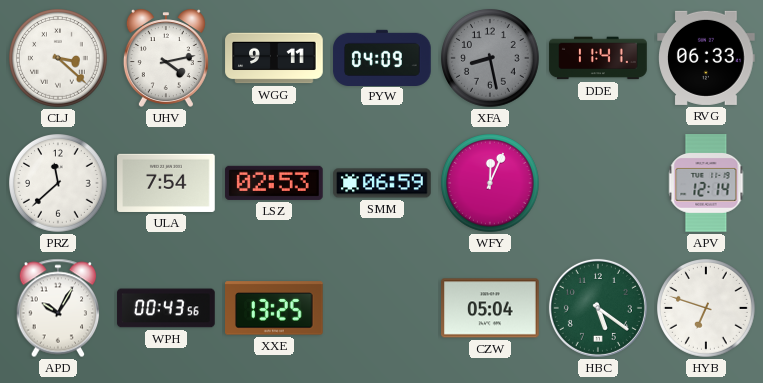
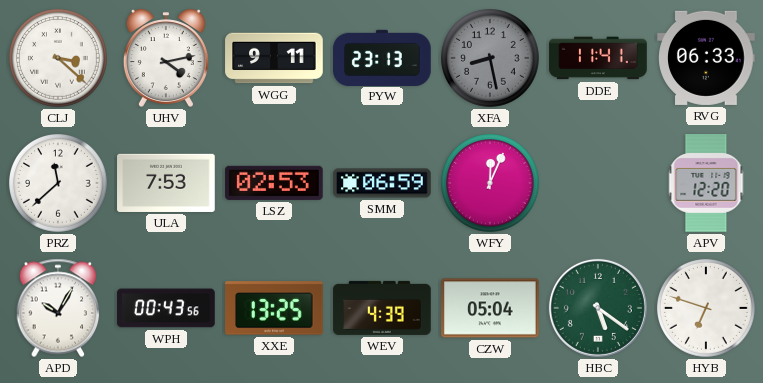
PYW: 04:09 -> 23:13 (382, 57)
ULA: 7:54 -> 7:53 (166, 183)
APV: 12:14 -> 12:20 (706, 183)
WEV: none -> 4:39 (382, 308)
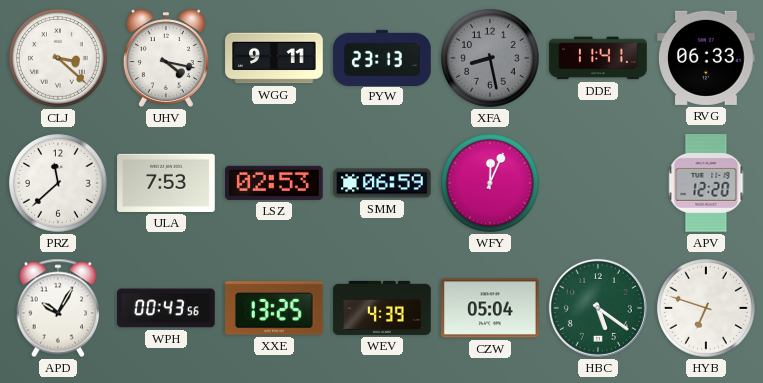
UHV: 4:13 -> 4:17 (166, 58)
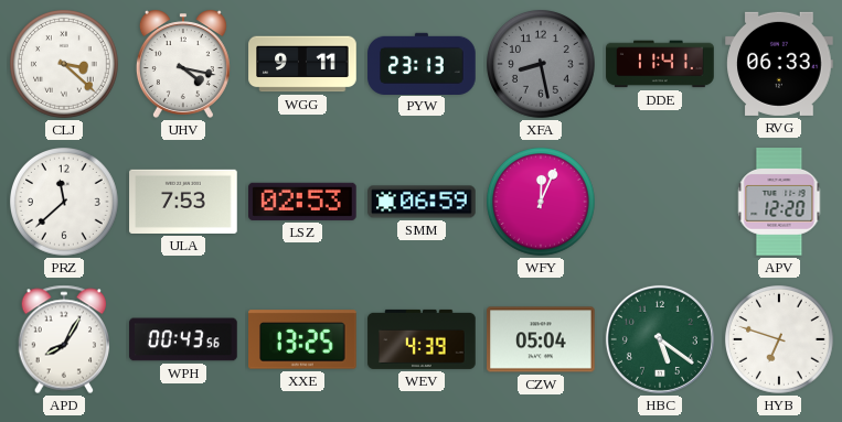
APD: 10:05 -> 8:05 (64, 339)
